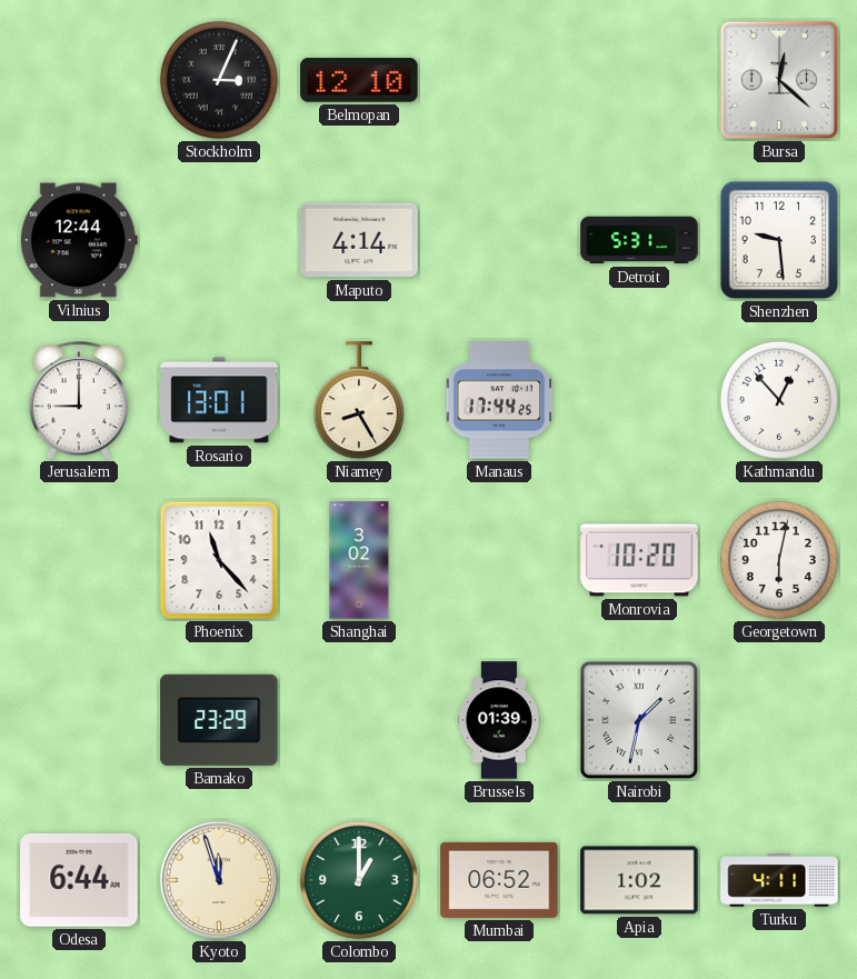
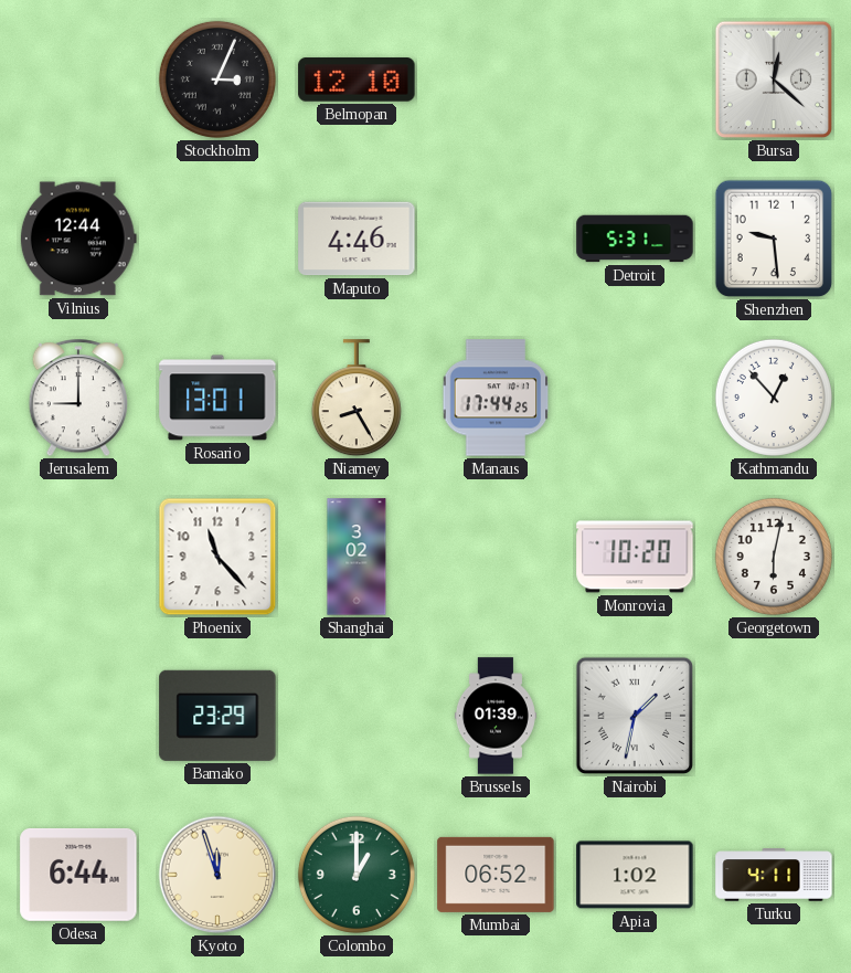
Maputo: 4:14 -> 4:46 (357, 239)
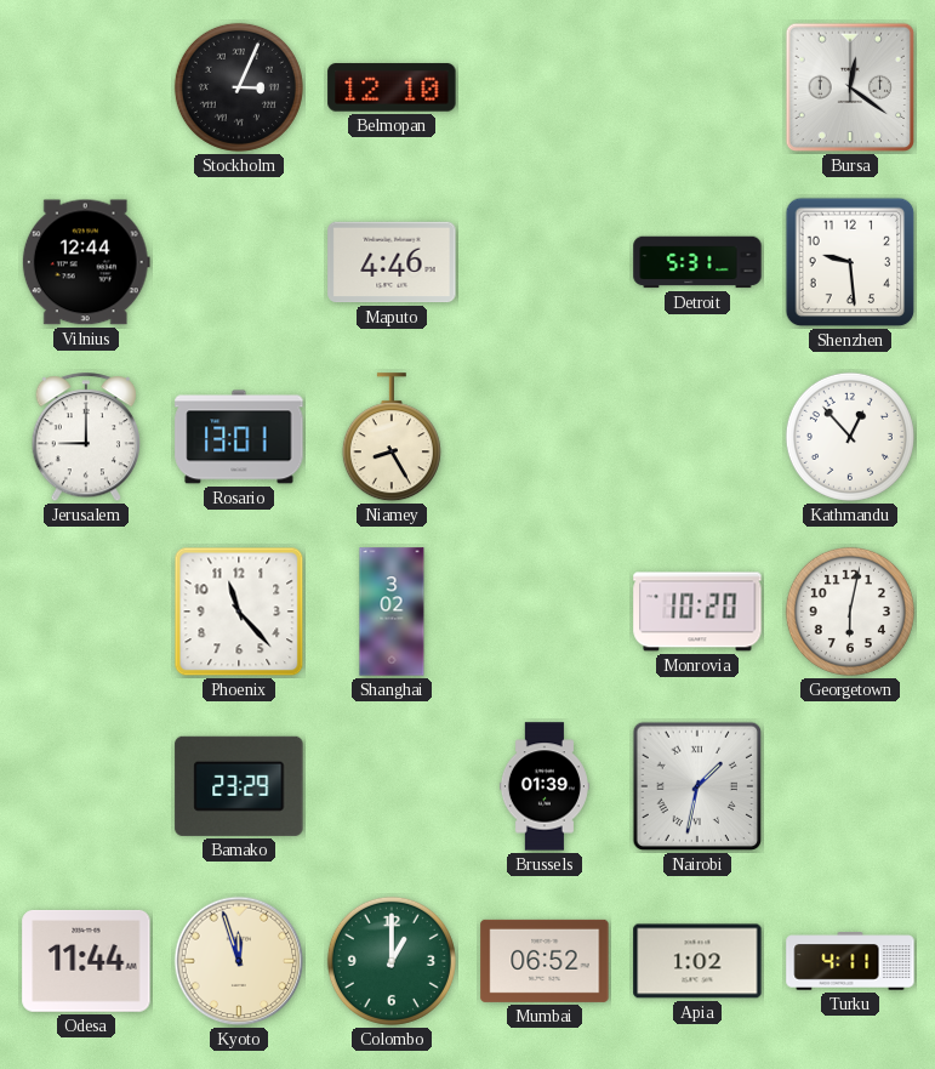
Bursa: 12:22 -> 12:21 (850, 87)
Manaus: 17:44 -> none (496, 398)
Odesa: 6:44 -> 11:44 (86, 961)
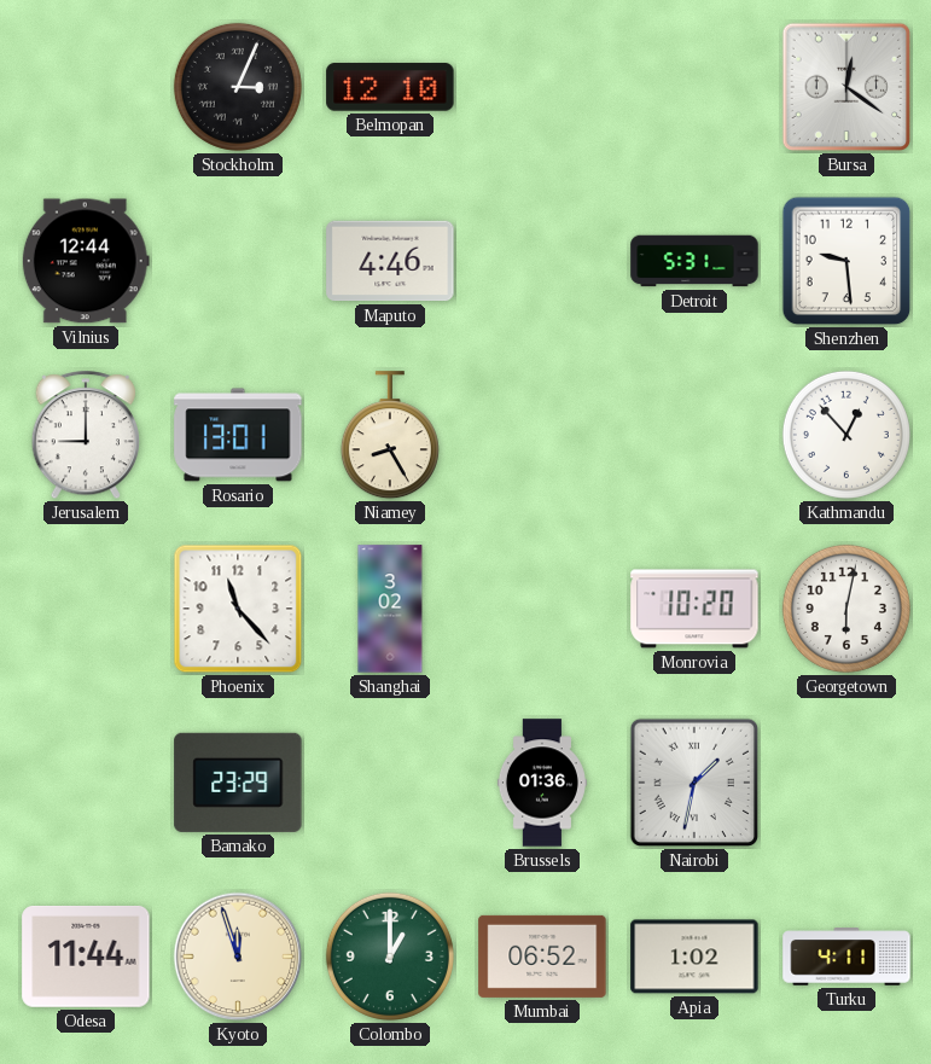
Brussels: 01:39 -> 01:36 (542, 783)
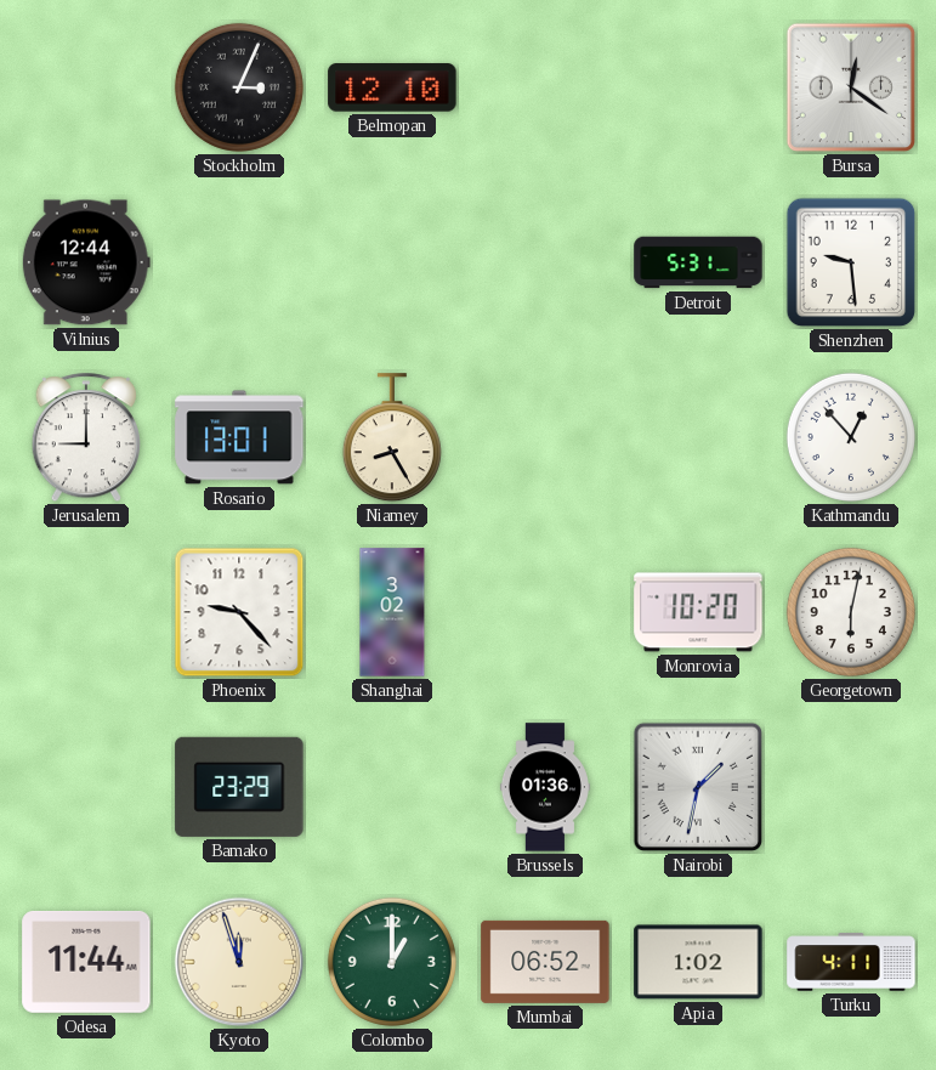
Maputo: 4:46 -> none (390, 261)
Phoenix: 11:23 -> 9:23 (239, 612)
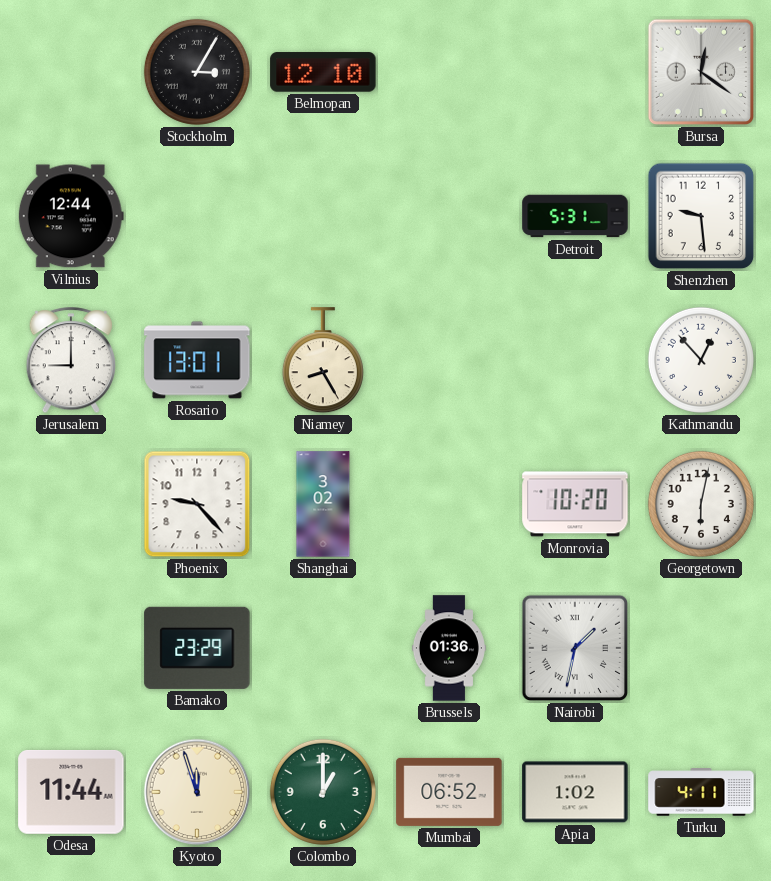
Stockholm: 3:04 -> 3:05 (197, 72)
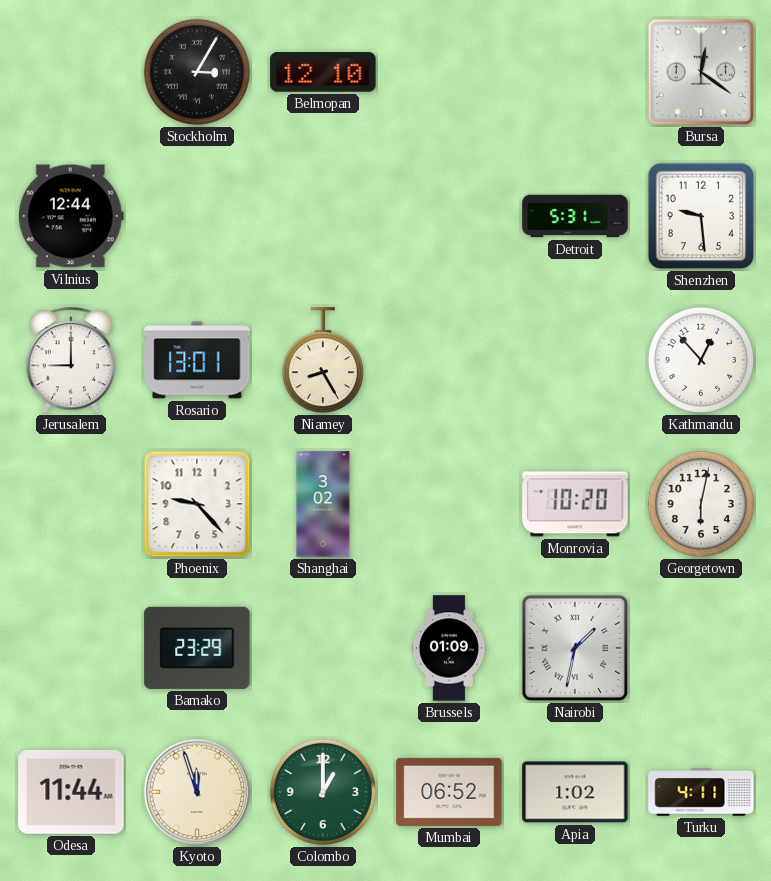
Brussels: 01:36 -> 01:09 (449, 648)
